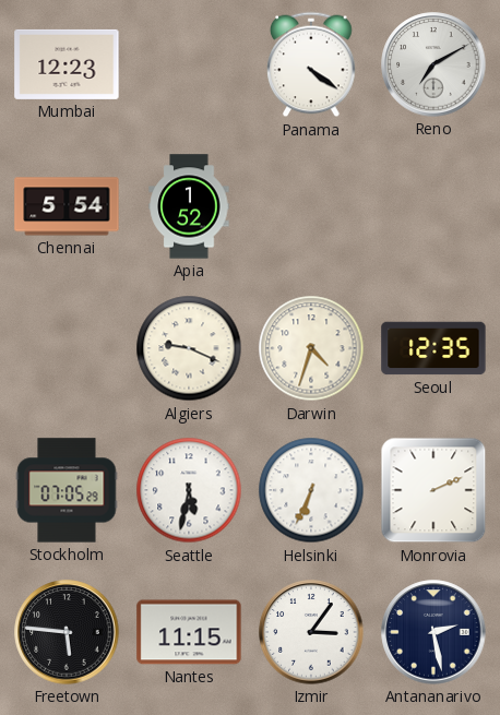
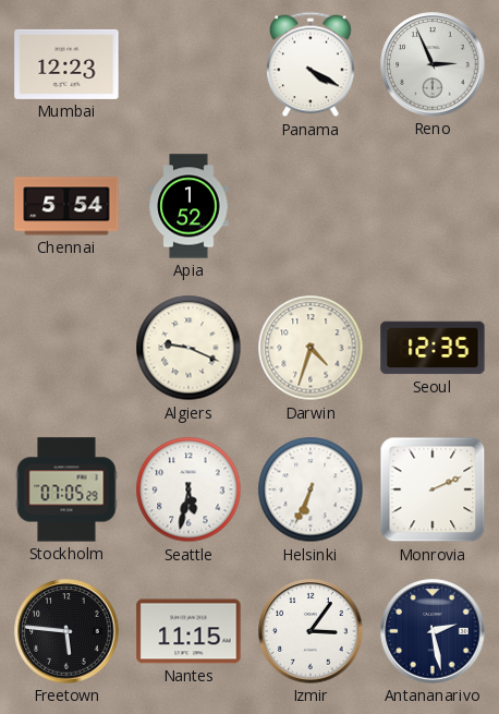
Panama: 4:21 -> 4:20 (311, 64)
Reno: 7:10 -> 2:56 (433, 64)
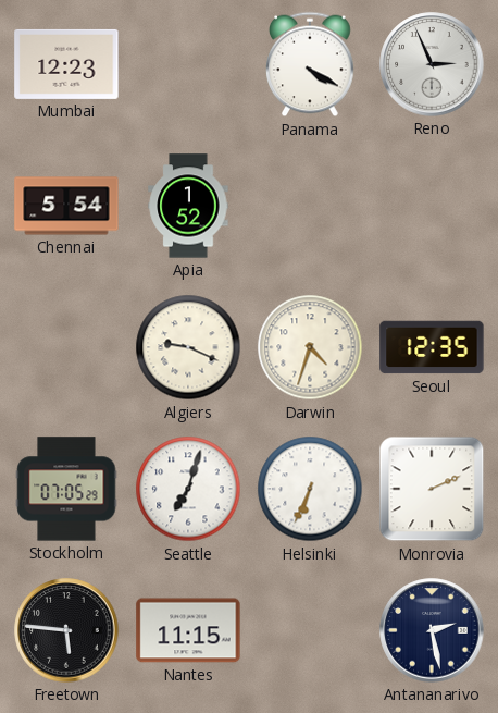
Seattle: 5:32 -> 7:03 (188, 489)
Izmir: 3:06 -> none (311, 631)
